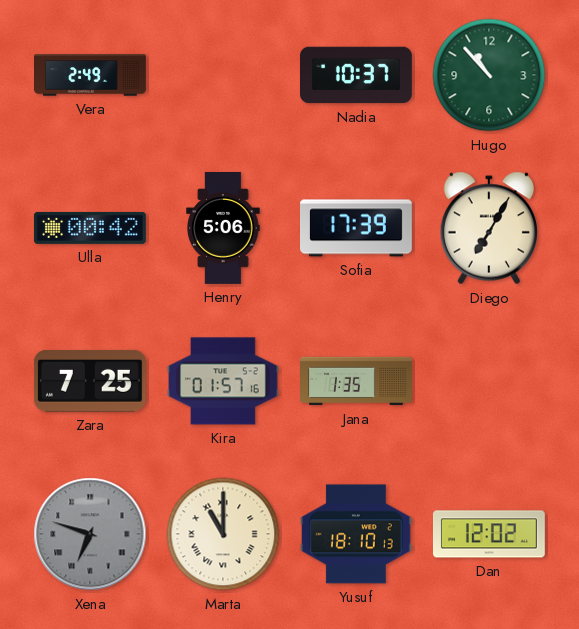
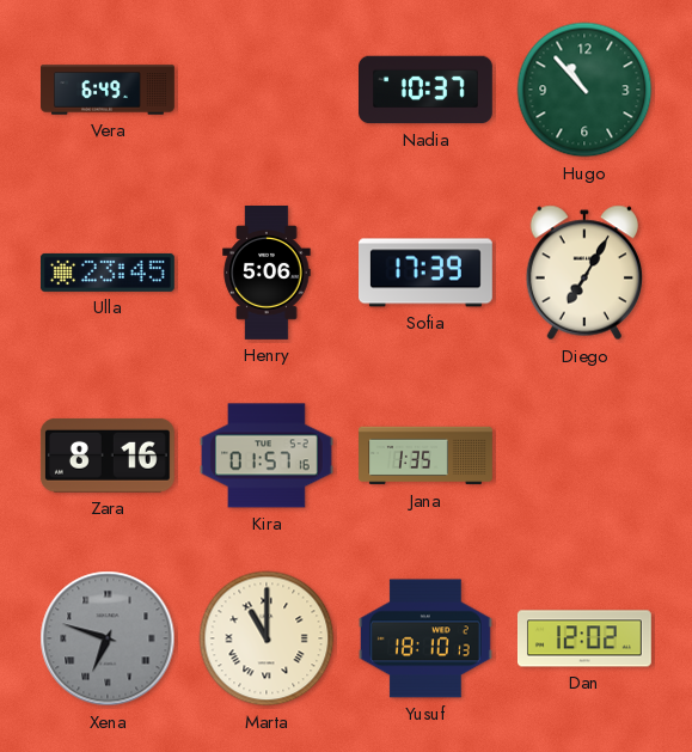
Vera: 2:49 -> 6:49 (109, 90)
Ulla: 00:42 -> 23:45 (108, 273)
Zara: 7:25 -> 8:16 (108, 456)
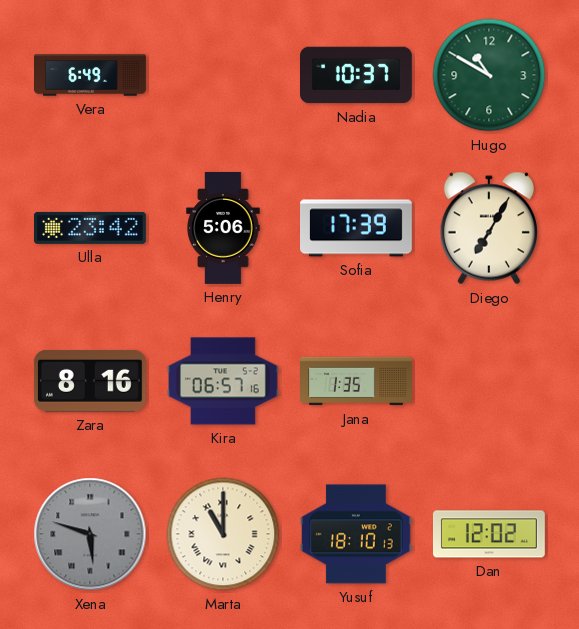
Hugo: 10:53 -> 10:50 (489, 75)
Ulla: 23:45 -> 23:42 (90, 228)
Kira: 01:57 -> 06:57 (224, 381)
Xena: 6:48 -> 5:48 (90, 534)
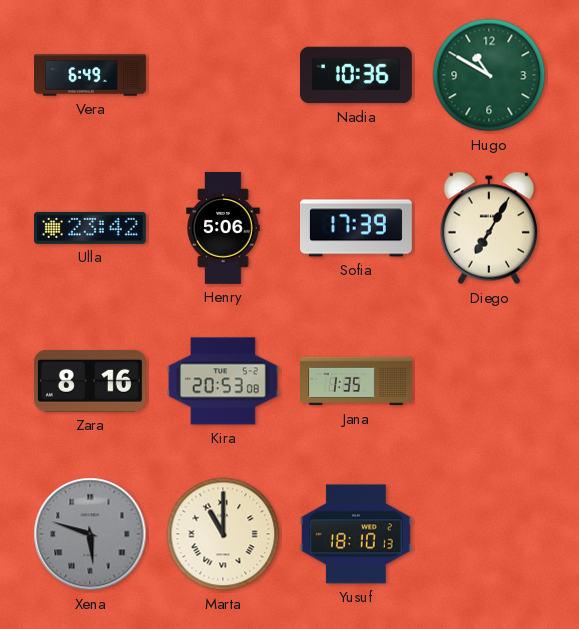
Nadia: 10:37 -> 10:36 (357, 75)
Kira: 06:57 -> 20:53 (224, 381)
Dan: 12:02 -> none (489, 534)
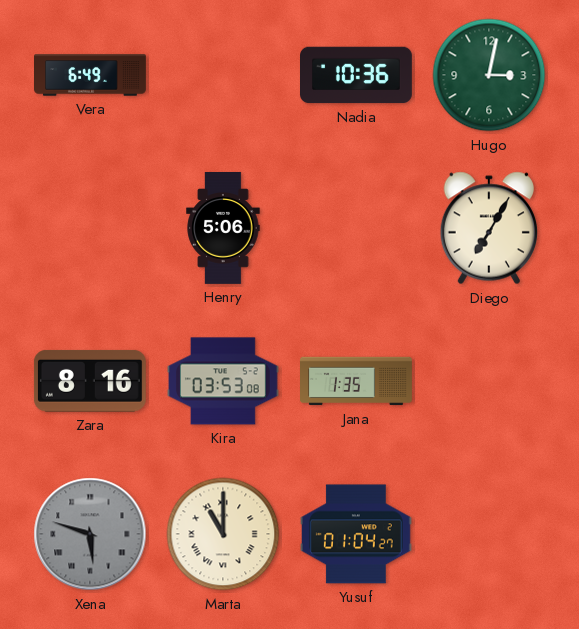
Hugo: 10:50 -> 3:02 (489, 75)
Ulla: 23:42 -> none (90, 228)
Sofia: 17:39 -> none (357, 228)
Kira: 20:53 -> 03:53 (224, 381)
Yusuf: 18:10 -> 01:04 (356, 534)
